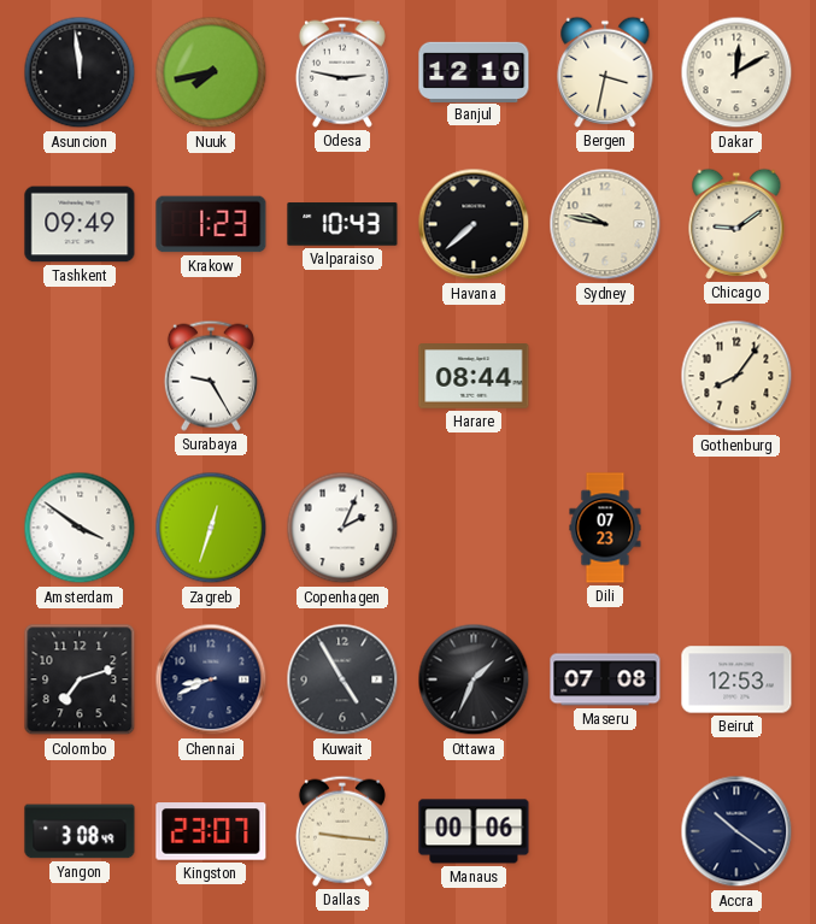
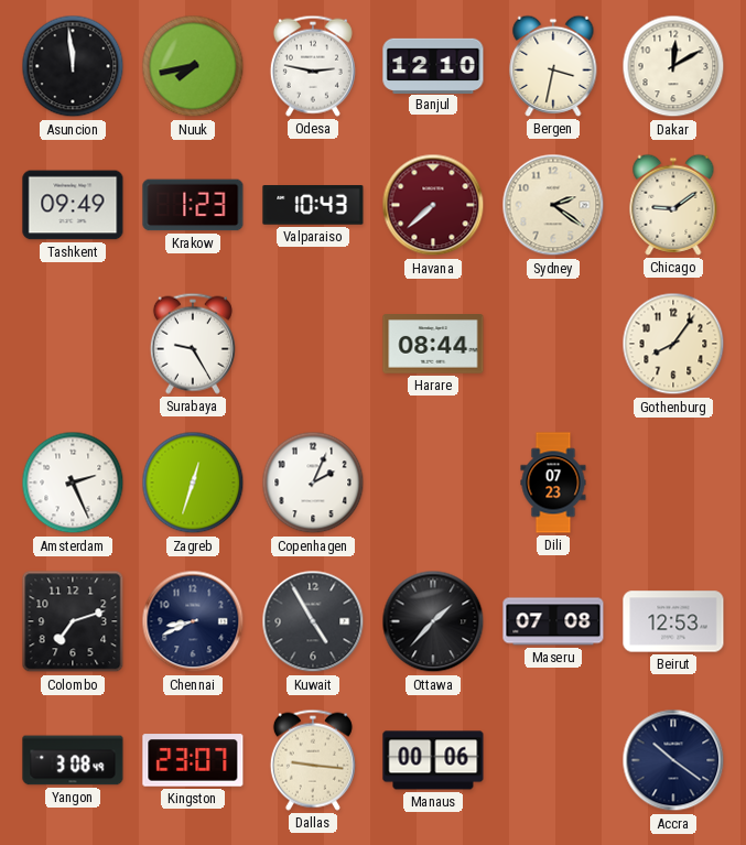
Havana dial: black -> burgundy (433, 205)
Sydney: 9:47 -> 2:21 (553, 205)
Amsterdam: 3:51 -> 2:26 (73, 483)
Ottawa: 1:34 -> 1:37 (433, 621)
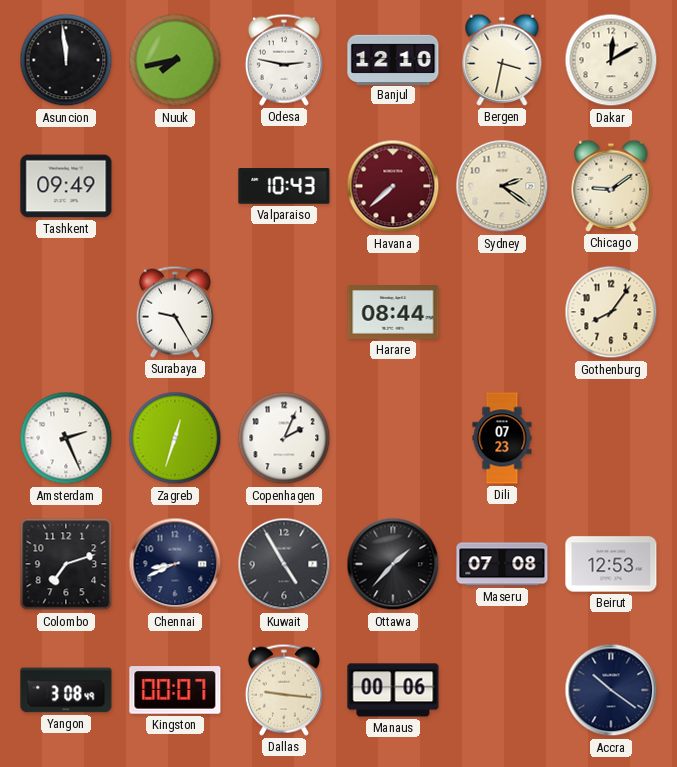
Krakow: 1:23 -> none (193, 205)
Kingston: 23:07 -> 00:07 (175, 690)
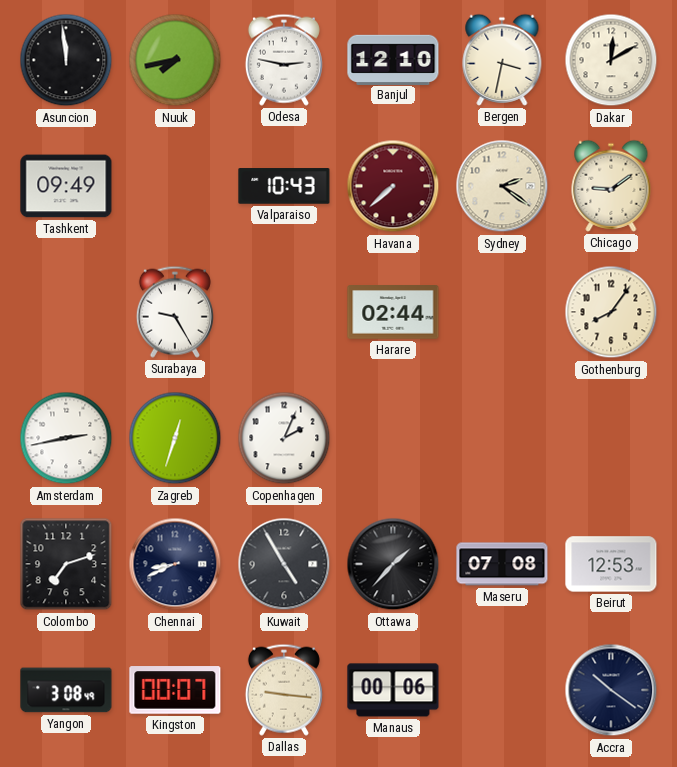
Harare: 08:44 -> 02:44 (393, 313)
Amsterdam: 2:26 -> 2:43 (66, 438)
Dili: 07:23 -> none (502, 438)
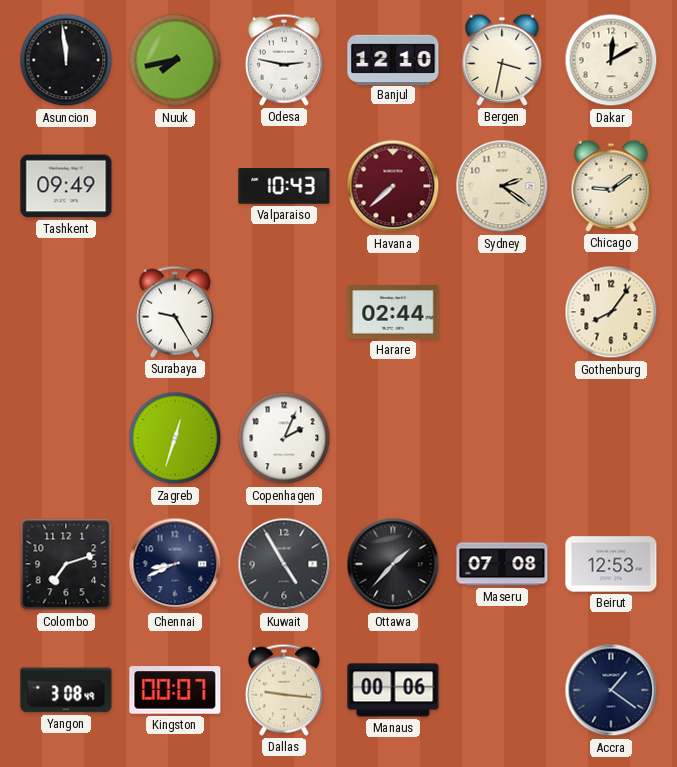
Amsterdam: 2:43 -> none (66, 438)
Accra: 10:21 -> 1:21 (611, 690)
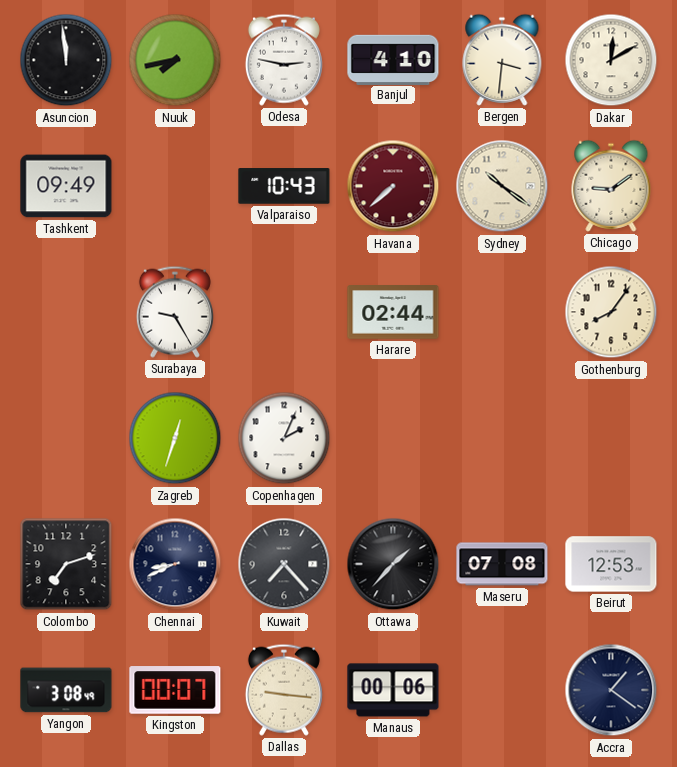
Banjul: 12:10 -> 4:10 (393, 59)
Bergen: 3:32 -> 3:31 (502, 60)
Sydney: 2:21 -> 10:21 (502, 186)
Kuwait: 4:55 -> 7:23 (284, 564)
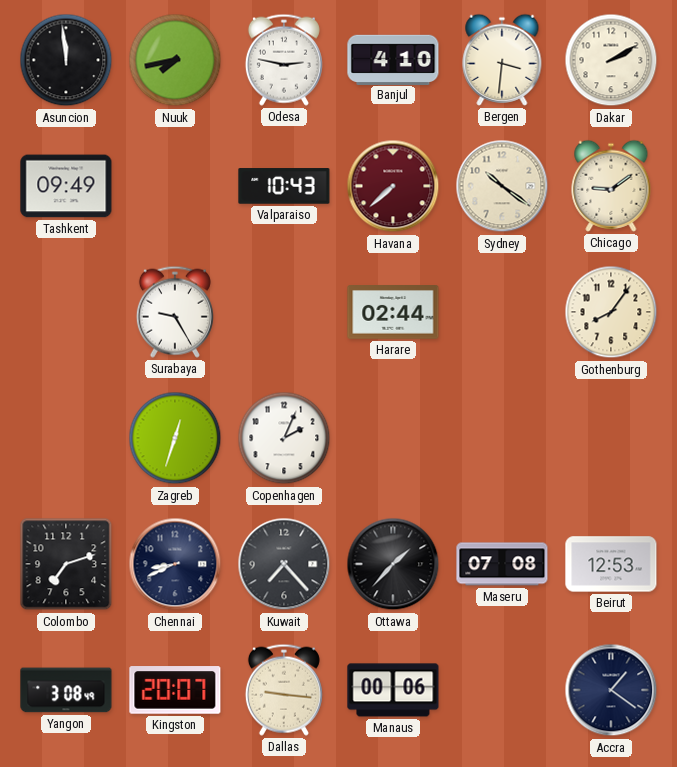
Dakar: 12:10 -> 2:10 (611, 60)
Kingston: 00:07 -> 20:07 (175, 690)
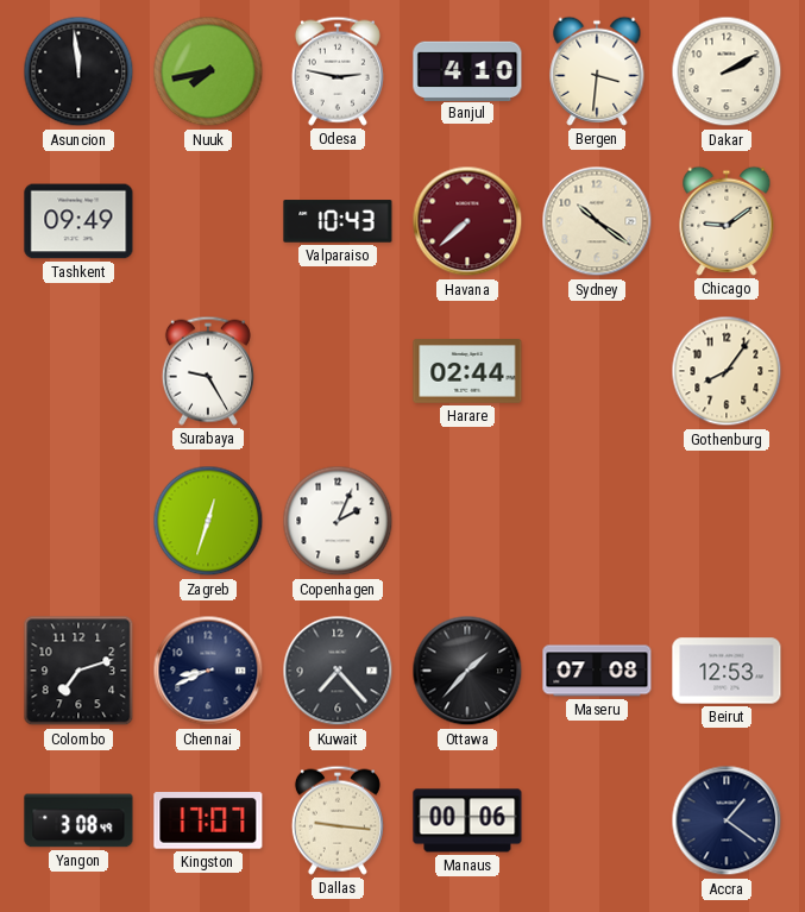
Kingston: 20:07 -> 17:07 (208, 820)
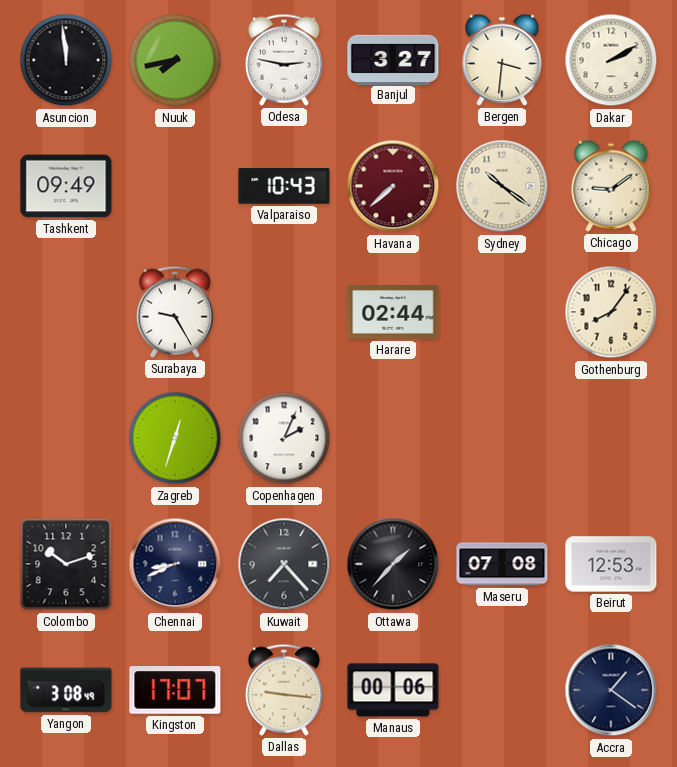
Banjul: 4:10 -> 3:27 (393, 59)
Colombo: 7:12 -> 10:12 (66, 564)
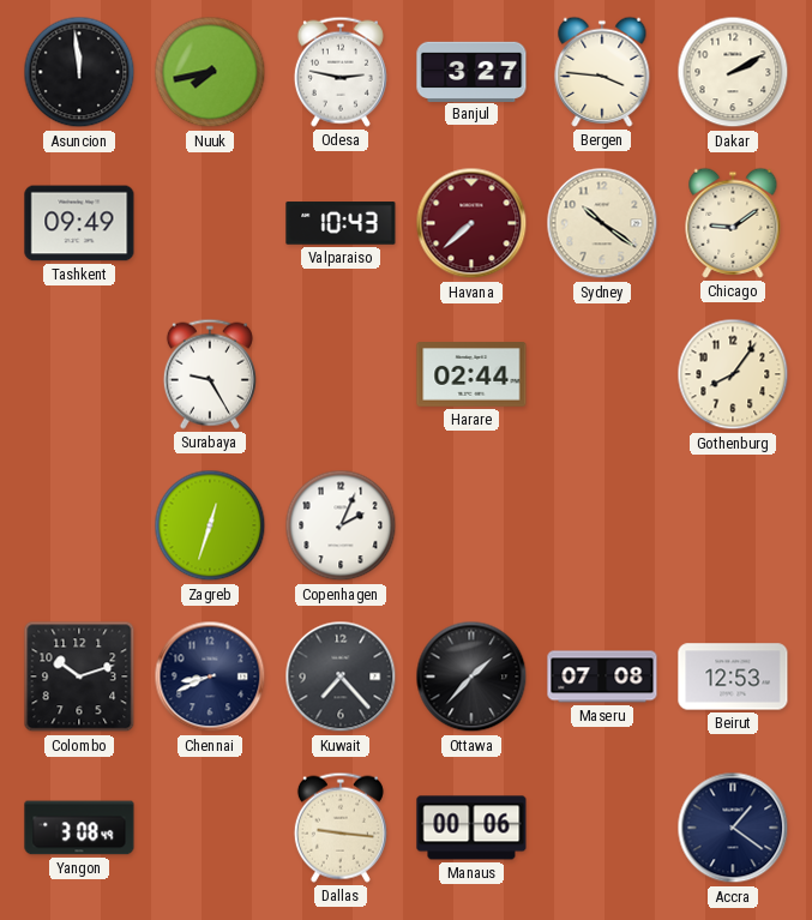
Bergen: 3:31 -> 3:46 (602, 72)
Kingston: 17:07 -> none (175, 690)
